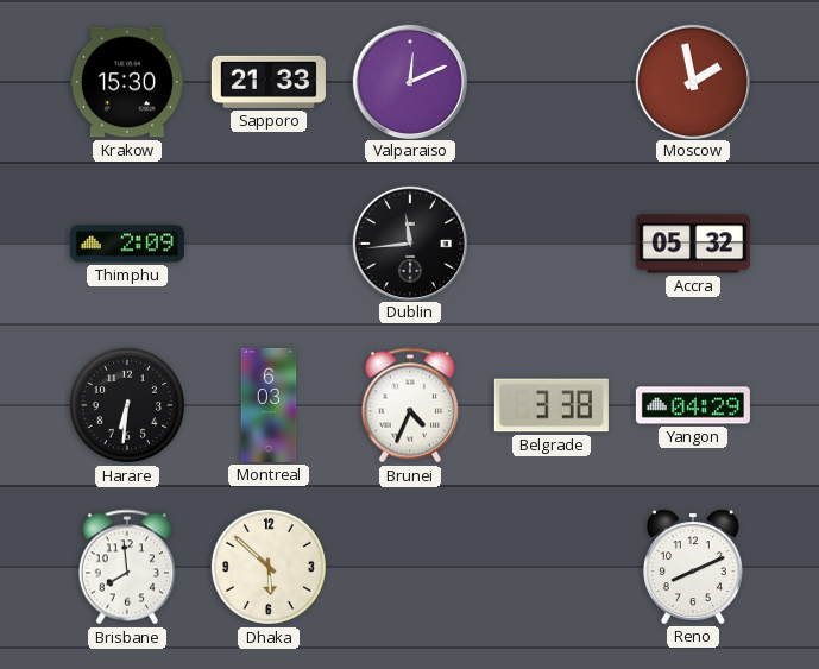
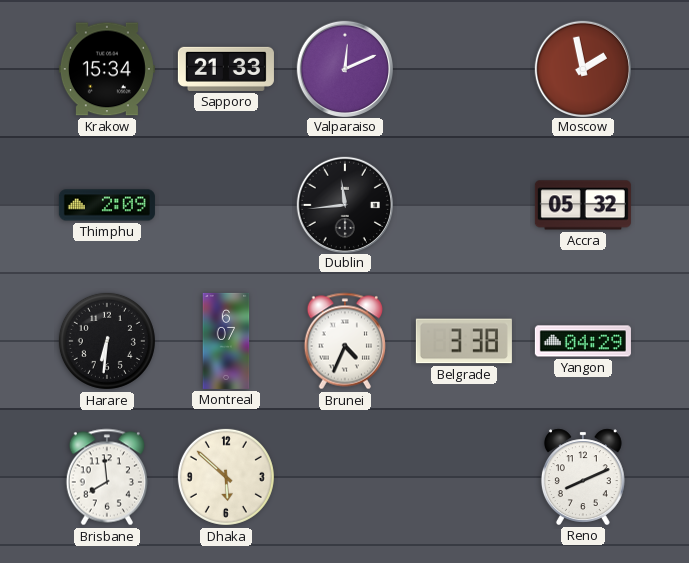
Krakow: 15:30 -> 15:34 (107, 69)
Montreal: 6:03 -> 6:07 (226, 341)
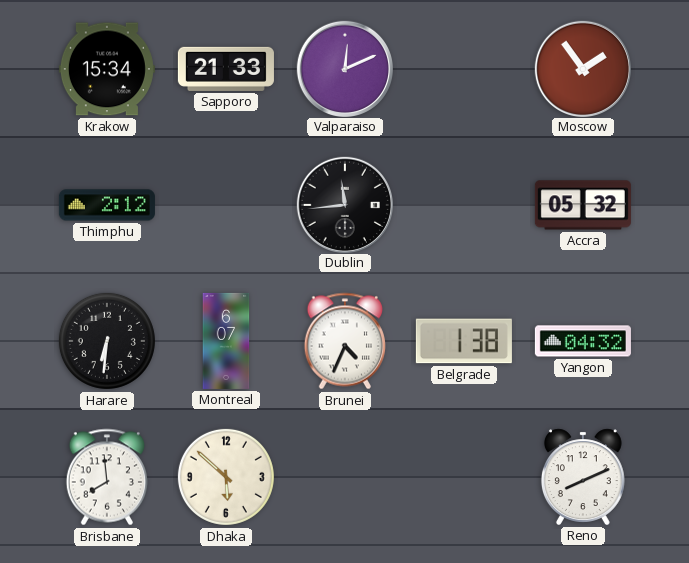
Moscow: 1:58 -> 1:54 (582, 68)
Thimphu: 2:09 -> 2:12 (107, 205)
Belgrade: 3:38 -> 1:38 (464, 341)
Yangon: 04:29 -> 04:32 (583, 341)
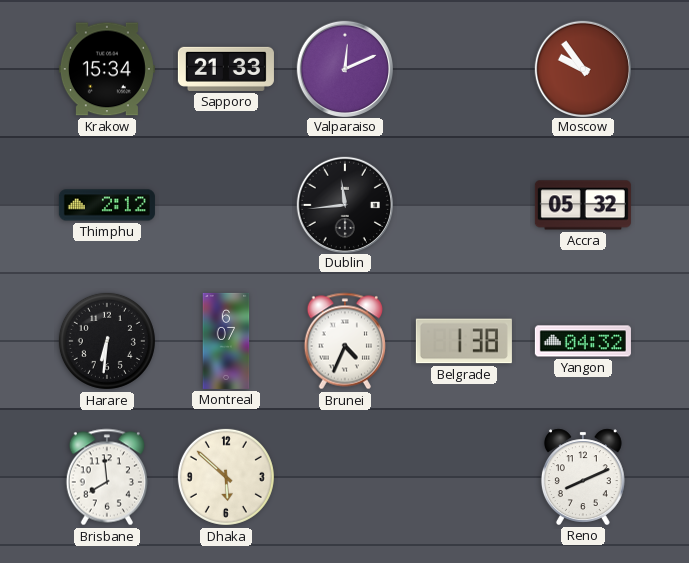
Moscow: 1:54 -> 9:54 (582, 68)
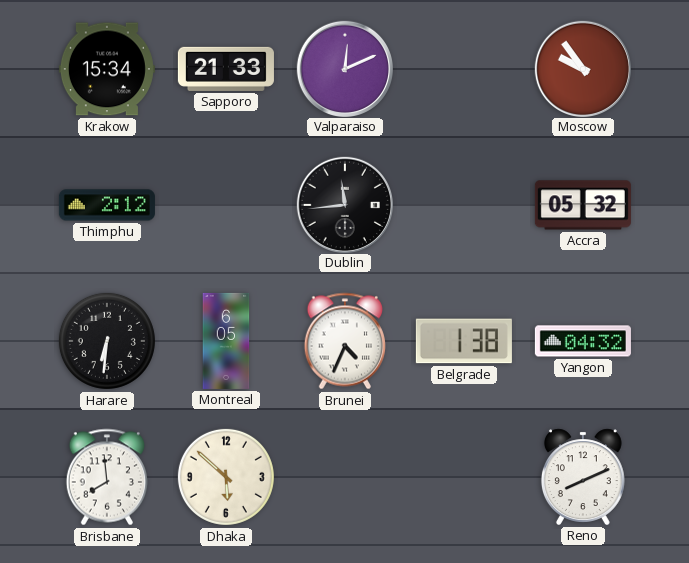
Montreal: 6:07 -> 6:05 (226, 341)
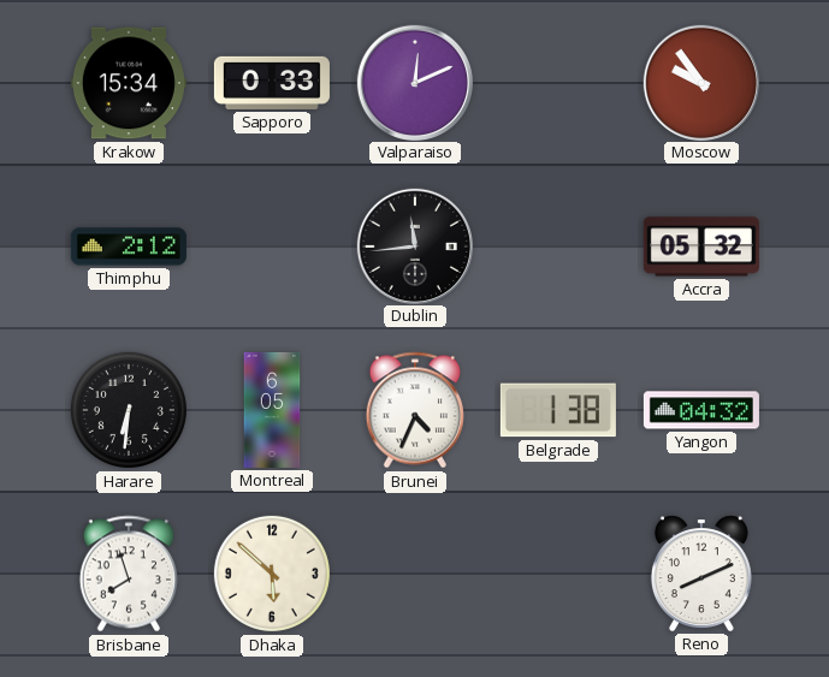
Sapporo: 21:33 -> 0:33 (272, 83)
Brisbane: 7:59 -> 7:57 (128, 574)
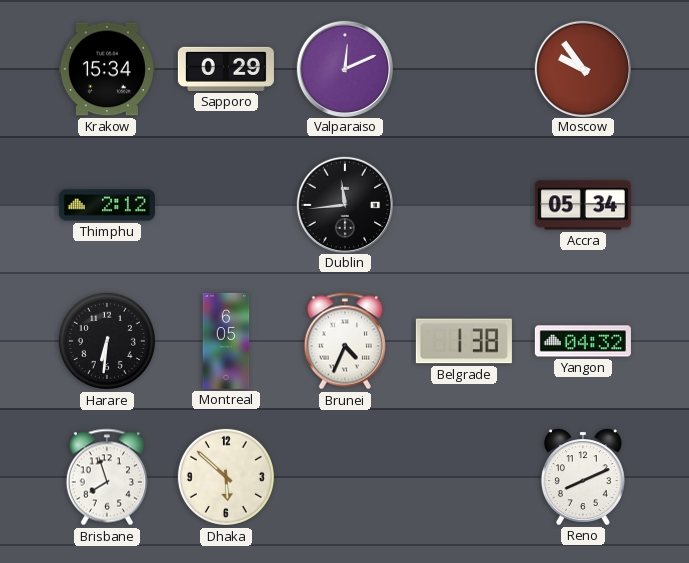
Sapporo: 0:33 -> 0:29 (226, 69)
Accra: 05:32 -> 05:34 (583, 205)
